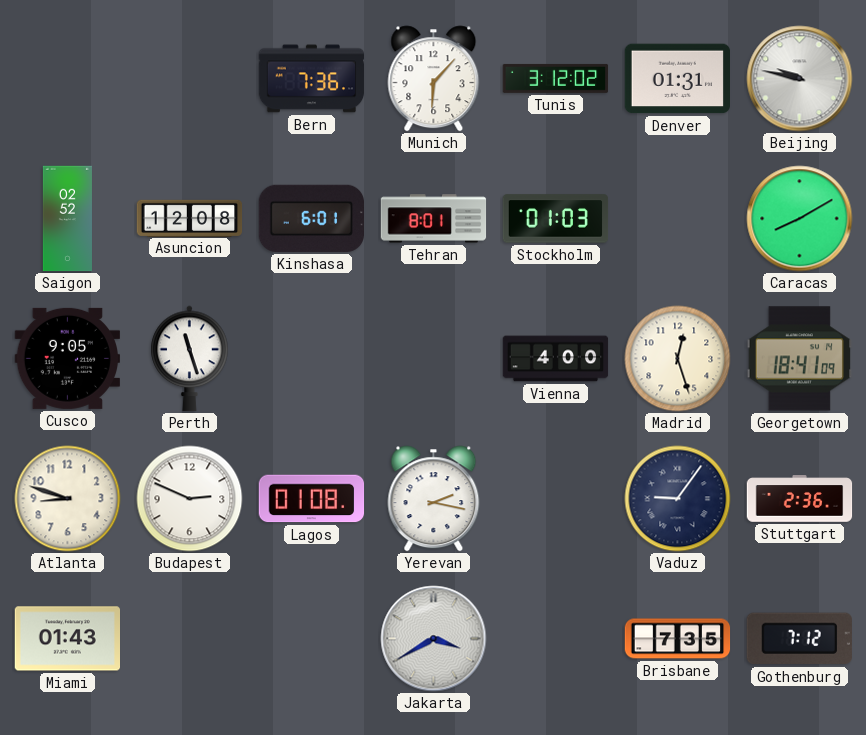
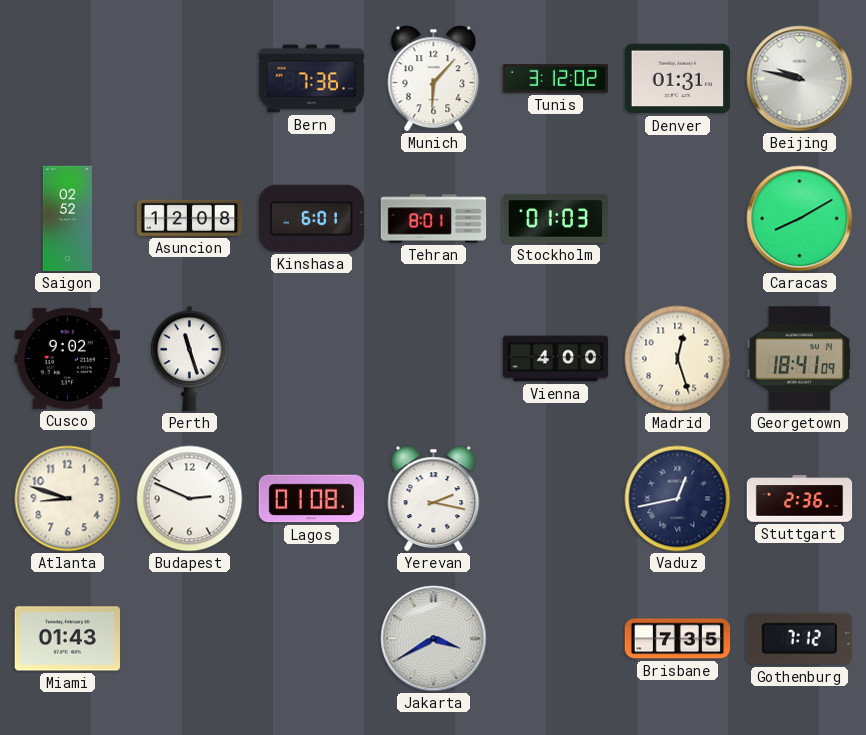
Cusco: 9:05 -> 9:02 (67, 358)
Vaduz: 9:06 -> 12:43 (678, 499)
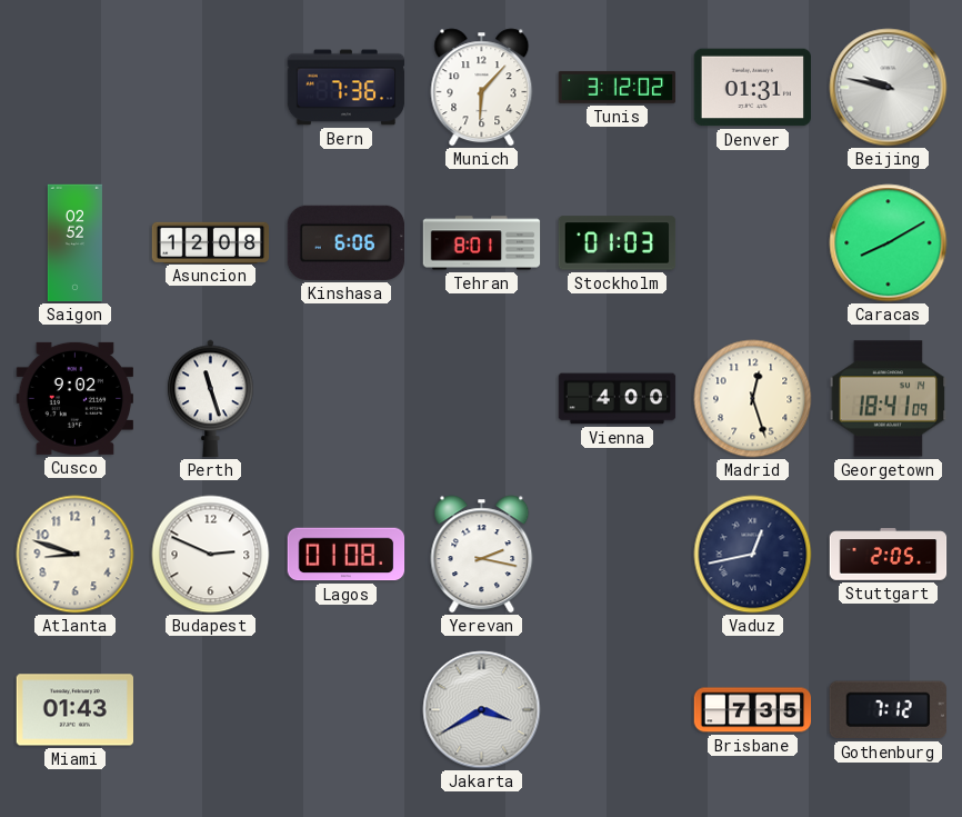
Kinshasa: 6:01 -> 6:06 (345, 242)
Stuttgart: 2:36 -> 2:05 (889, 555)
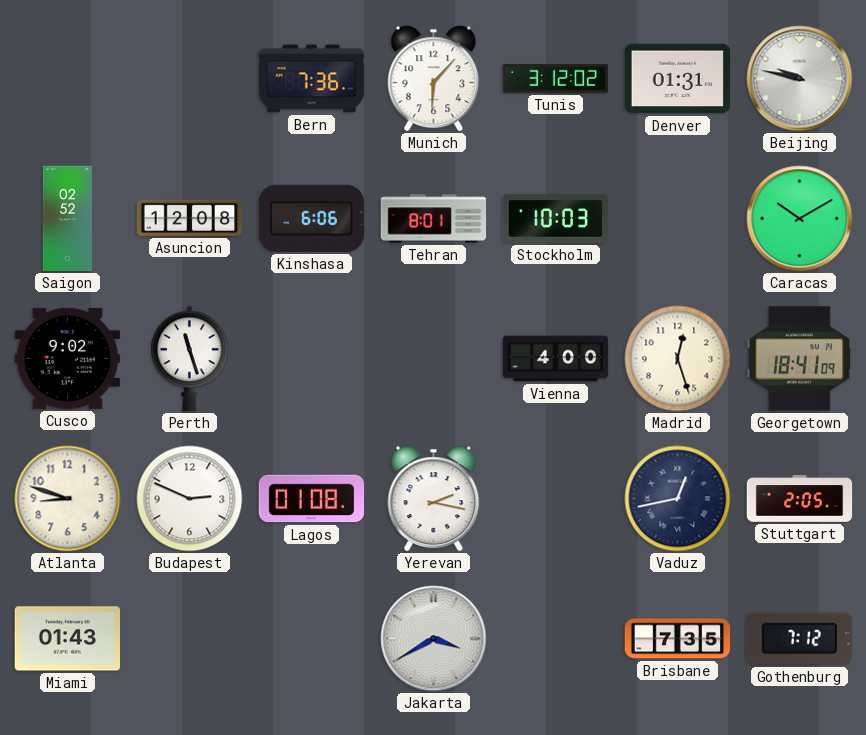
Stockholm: 01:03 -> 10:03 (556, 219)
Caracas: 8:10 -> 10:10 (800, 219)
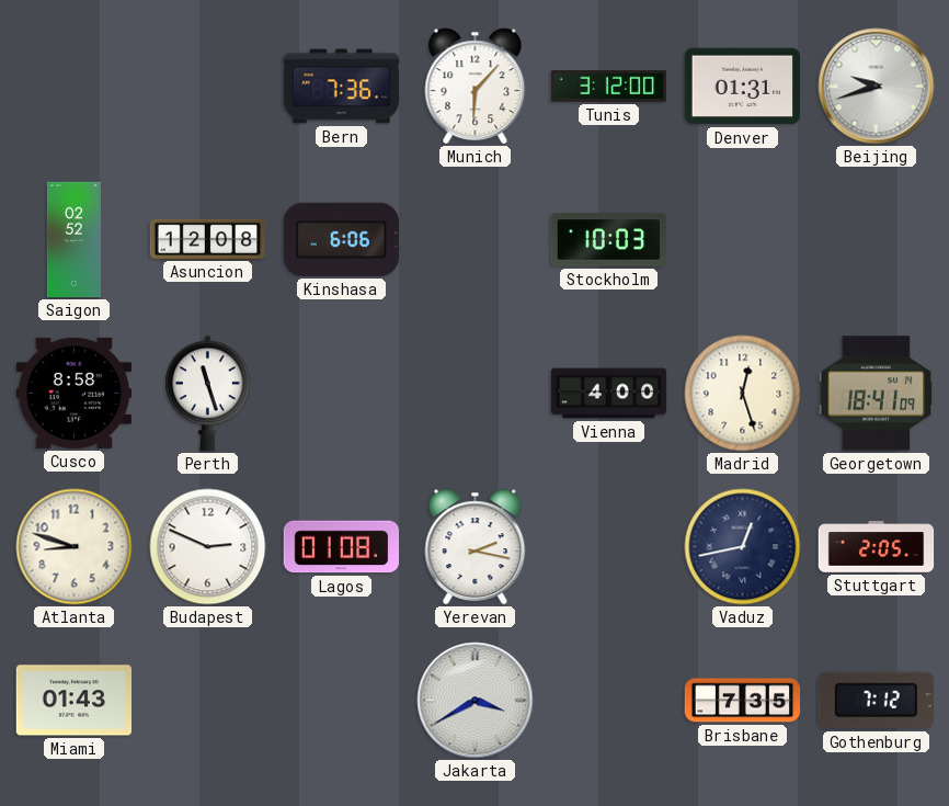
Tunis: 3:12:02 -> 3:12:00 (609, 86)
Beijing: 9:47 -> 9:42 (877, 87)
Tehran: 8:01 -> none (434, 219)
Caracas: 10:10 -> none (800, 219)
Cusco: 9:02 -> 8:58 (73, 393)
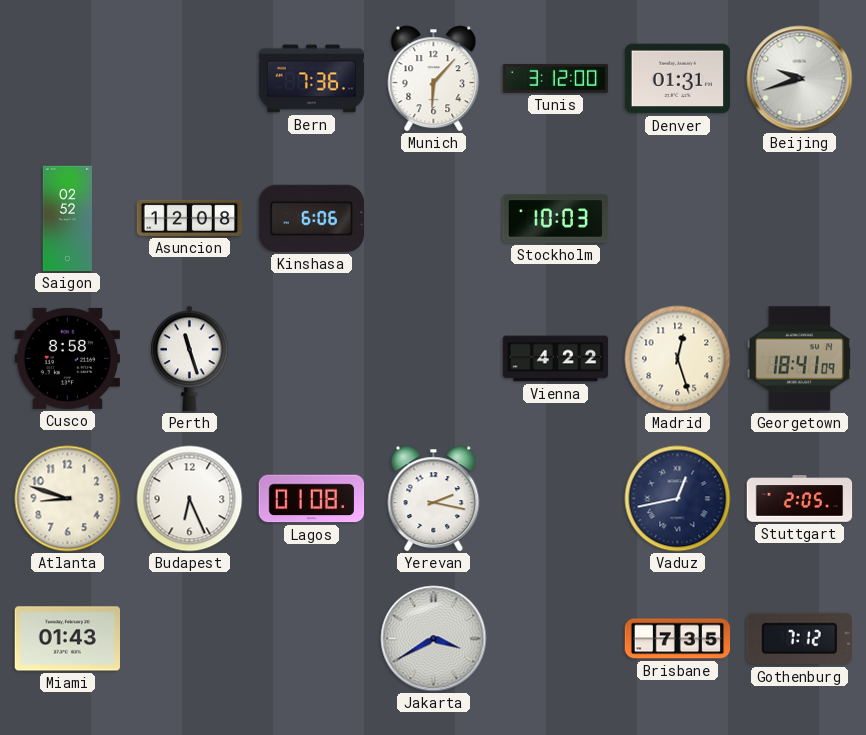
Vienna: 4:00 -> 4:22 (556, 359)
Budapest: 2:49 -> 6:26 (190, 499)
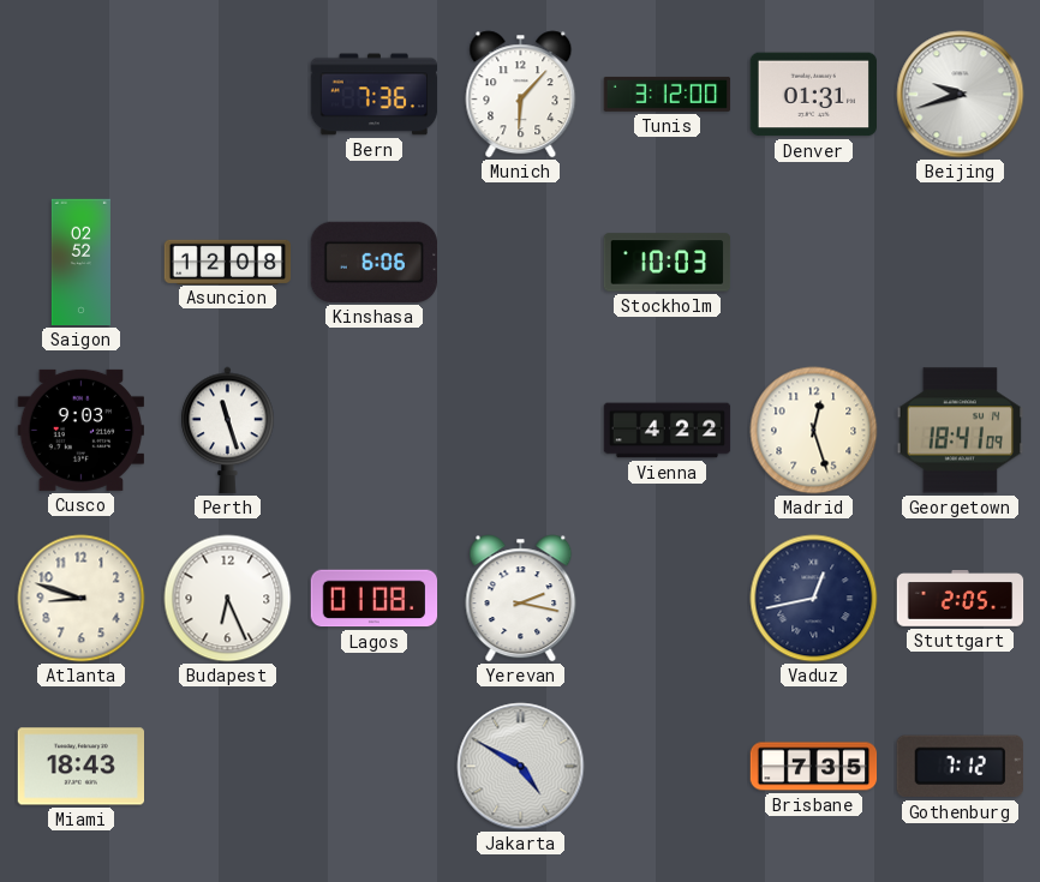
Cusco: 8:58 -> 9:03 (80, 430)
Miami: 01:43 -> 18:43 (80, 767)
Jakarta: 3:40 -> 4:50 (521, 767)
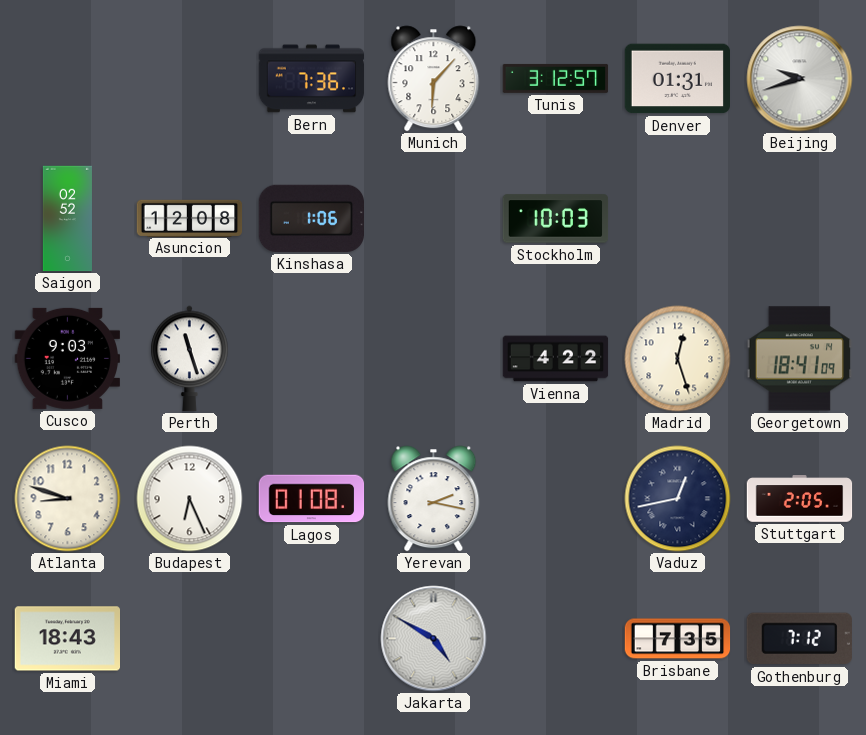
Tunis: 3:12:00 -> 3:12:57 (556, 78)
Kinshasa: 6:06 -> 1:06 (311, 218)
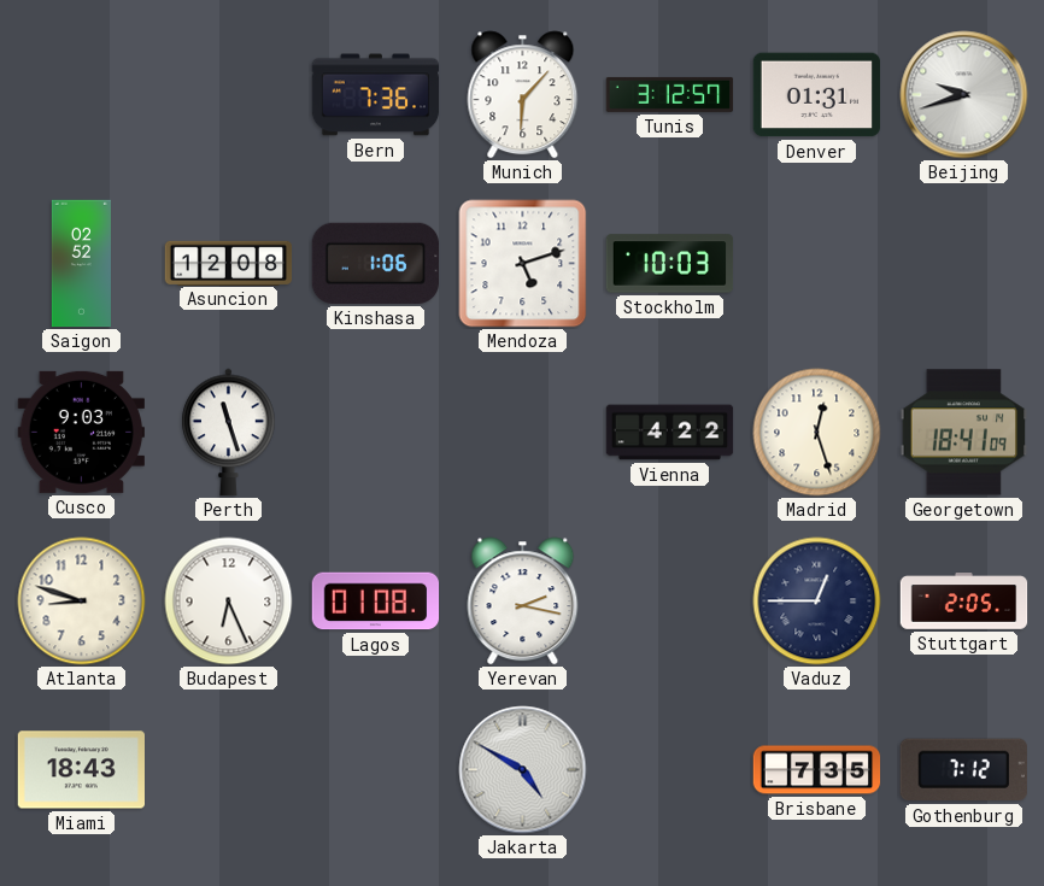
Mendoza: none -> 5:12 (523, 264)
Vaduz: 12:43 -> 12:45 (817, 602)
